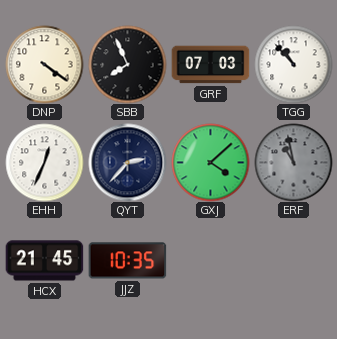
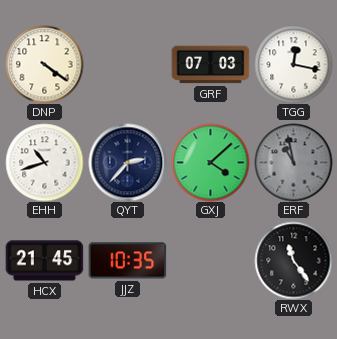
SBB: 7:56 -> none (127, 64)
TGG: 10:53 -> 12:17 (293, 64)
EHH: 12:34 -> 10:42 (44, 162)
RWX: none -> 11:24 (293, 260)
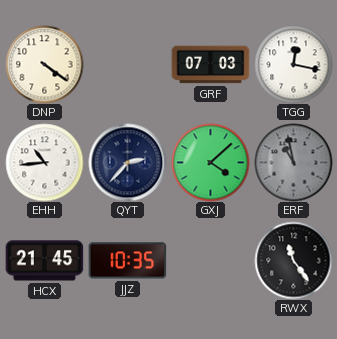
EHH: 10:42 -> 10:44 (44, 162)
